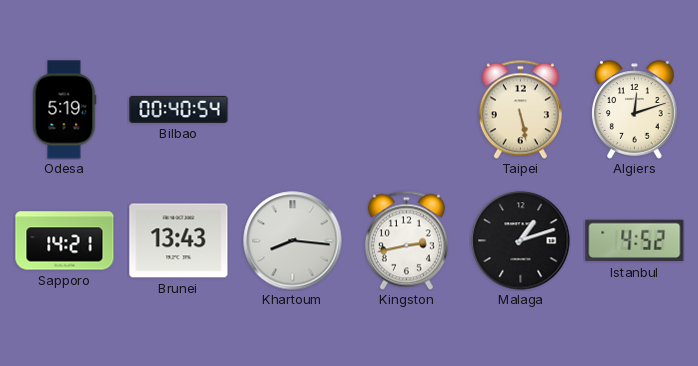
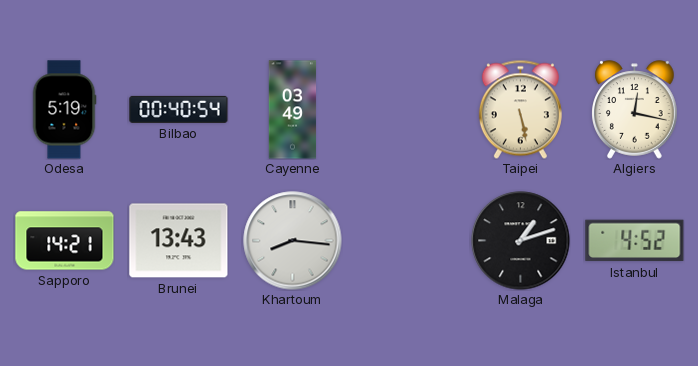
Cayenne: none -> 03:49 (293, 110)
Algiers: 12:12 -> 12:17 (635, 110)
Kingston: 2:43 -> none (406, 240)
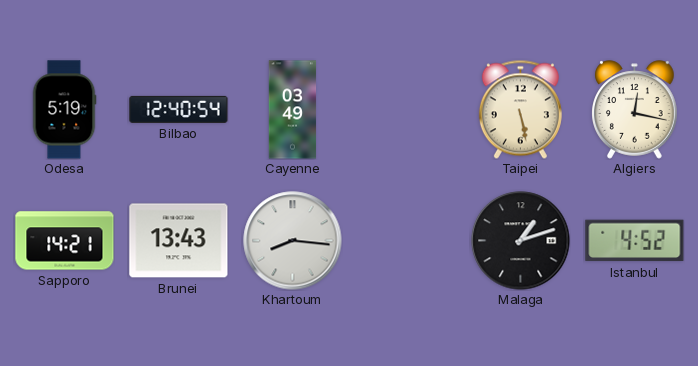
Bilbao: 00:40 -> 12:40 (179, 109)
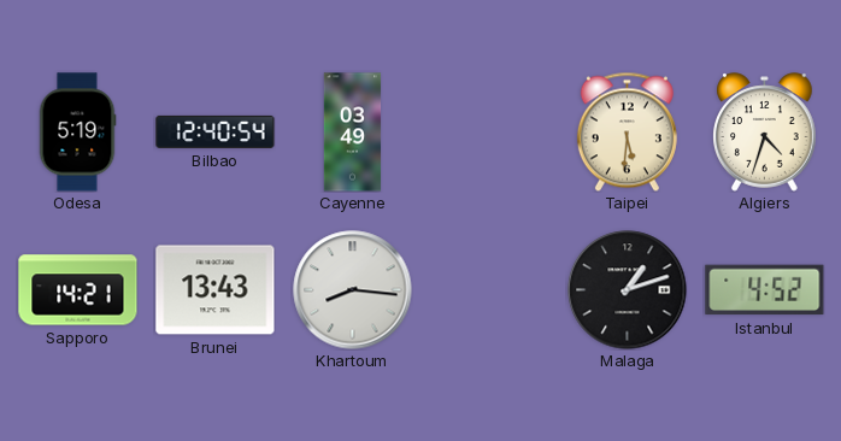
Taipei: 5:28 -> 5:31 (627, 131)
Algiers: 12:17 -> 4:33 (765, 133)
